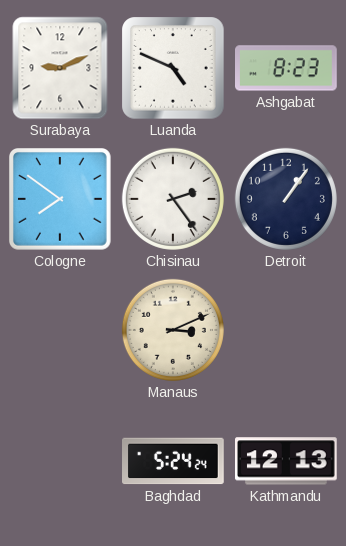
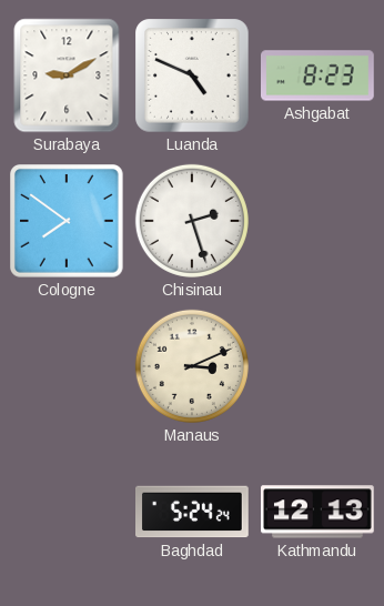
Surabaya: 9:11 -> 9:10 (67, 75)
Chisinau: 2:24 -> 2:27 (192, 221)
Detroit: 1:06 -> none (286, 199)
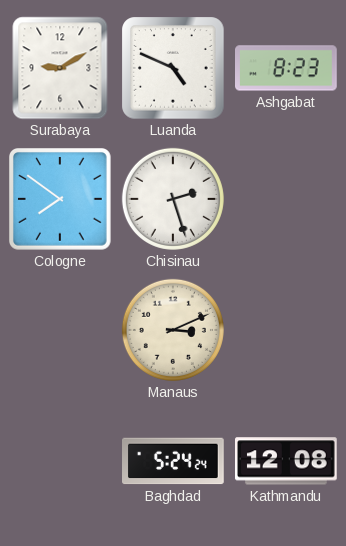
Kathmandu: 12:13 -> 12:08 (287, 461)
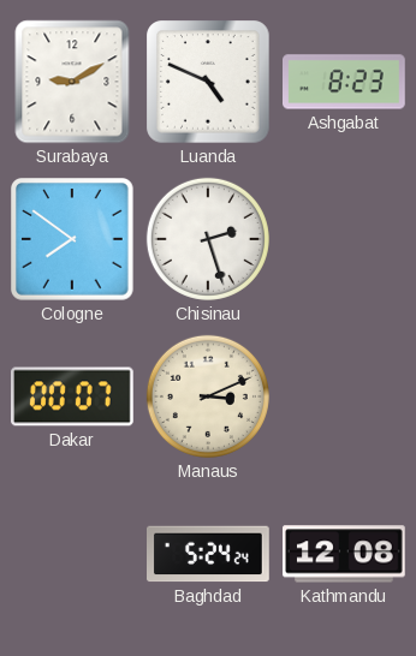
Dakar: none -> 00:07 (73, 396)
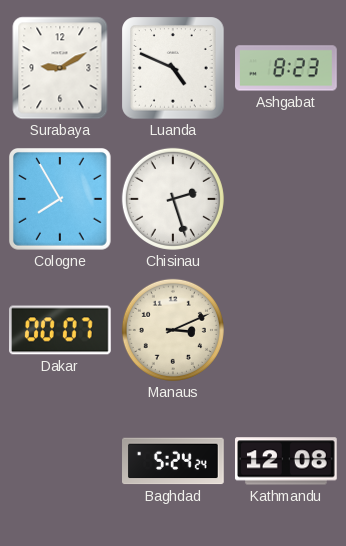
Cologne: 7:51 -> 7:55 (61, 200)
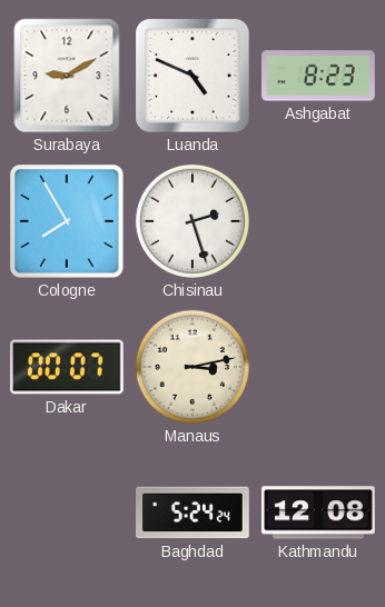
Manaus: 3:11 -> 3:13 (192, 367)
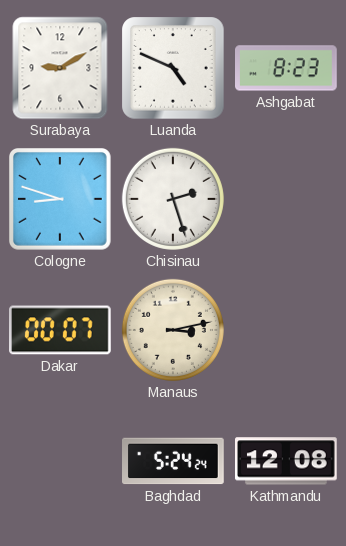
Cologne: 7:55 -> 8:48 (61, 200)
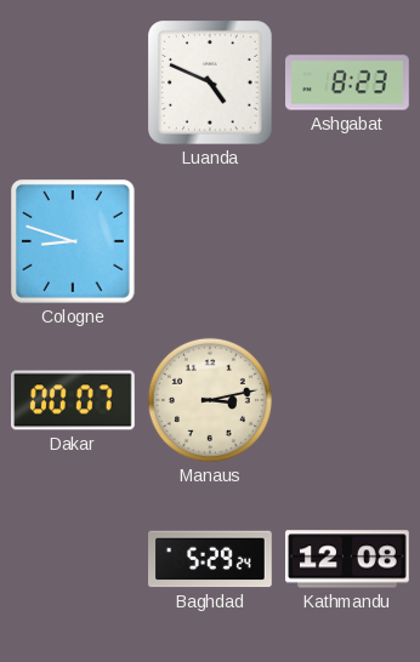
Surabaya: 9:10 -> none (60, 68)
Chisinau: 2:27 -> none (173, 199)
Baghdad: 5:24 -> 5:29 (211, 559)
